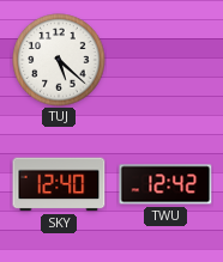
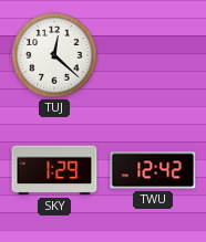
TUJ: 5:22 -> 12:22 (54, 55)
SKY: 12:40 -> 1:29 (54, 170)
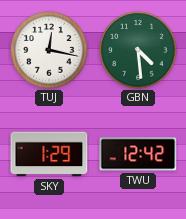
TUJ: 12:22 -> 12:17 (49, 50)
GBN: none -> 4:29 (138, 50)
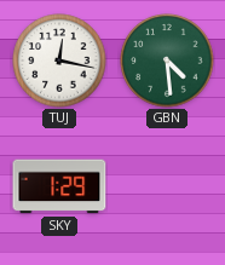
TWU: 12:42 -> none (138, 154)
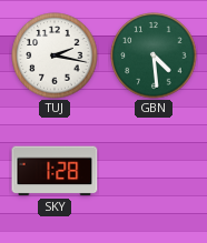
TUJ: 12:17 -> 2:17 (55, 55)
SKY: 1:29 -> 1:28 (55, 171)
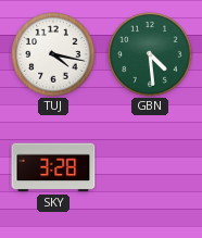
TUJ: 2:17 -> 4:17 (53, 54)
SKY: 1:28 -> 3:28 (53, 167)
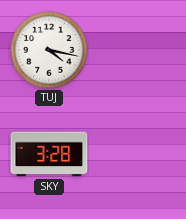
GBN: 4:29 -> none (150, 54)
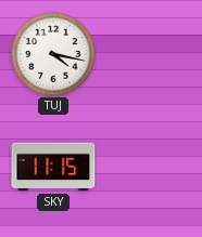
SKY: 3:28 -> 11:15 (53, 167)
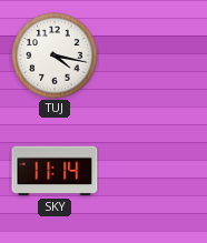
SKY: 11:15 -> 11:14 (55, 171)
